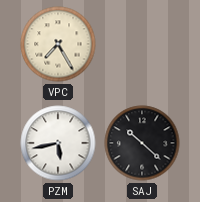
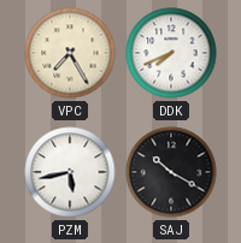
DDK: none -> 7:41 (171, 53)
SAJ: 10:22 -> 10:20 (171, 172)
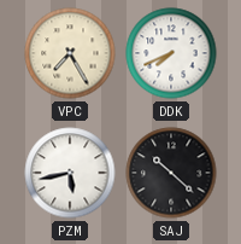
SAJ: 10:20 -> 10:22 (171, 173)
